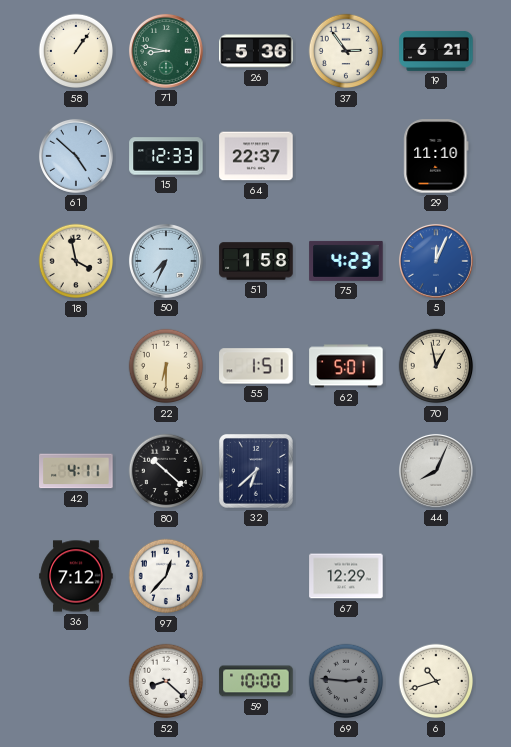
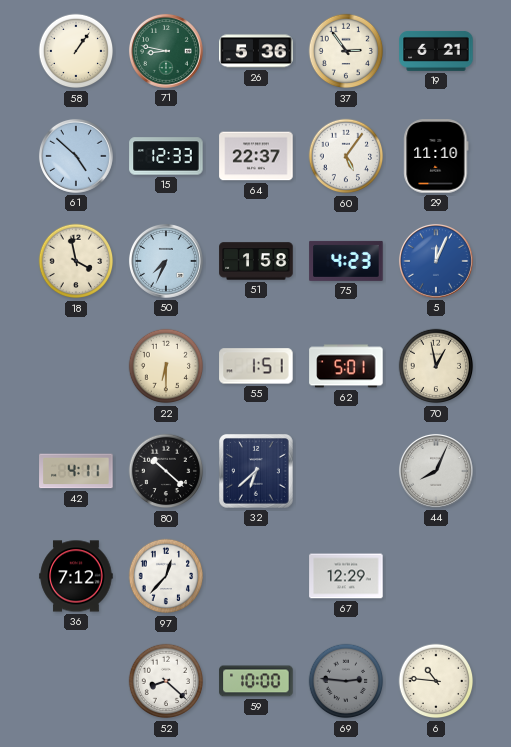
60: none -> 5:06 (346, 156)
6: 10:42 -> 10:46 (436, 681)
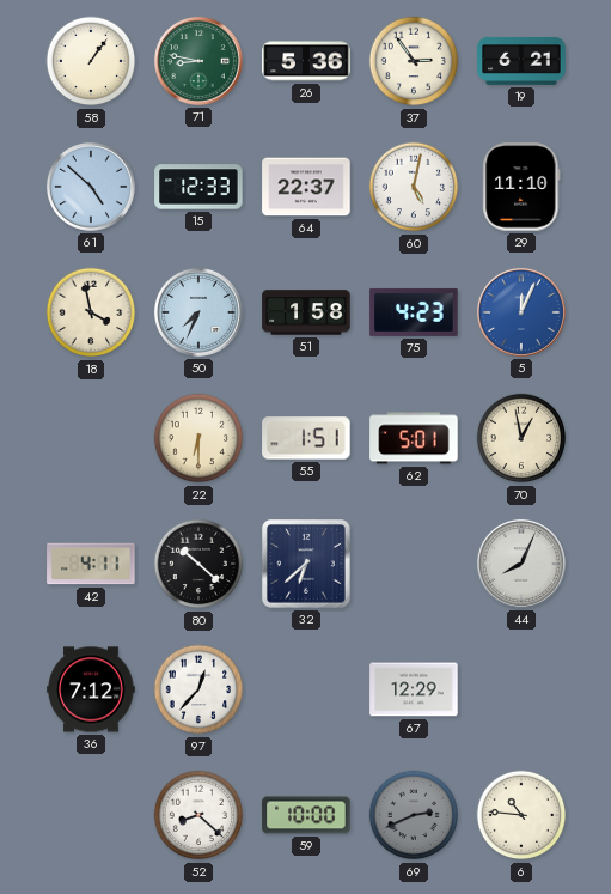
60: 5:06 -> 5:02 (414, 187)
69: 2:46 -> 2:41 (414, 815)
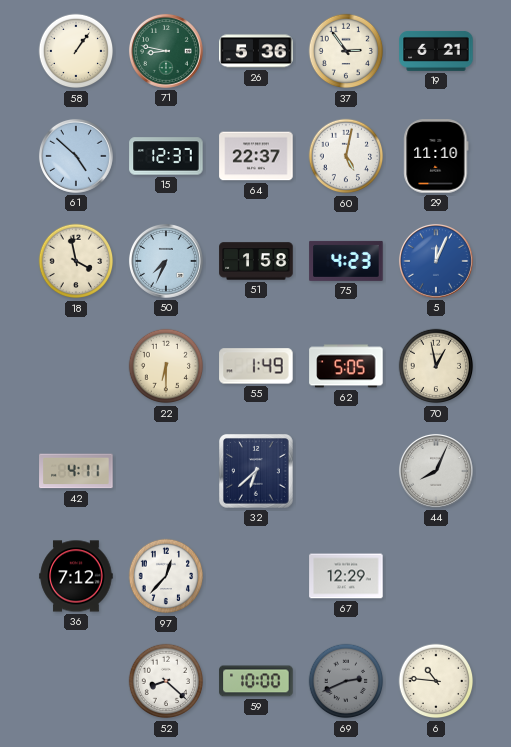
15: 12:33 -> 12:37 (166, 156)
55: 1:51 -> 1:49 (256, 366)
62: 5:01 -> 5:05 (346, 366)
80: 10:22 -> none (198, 564)
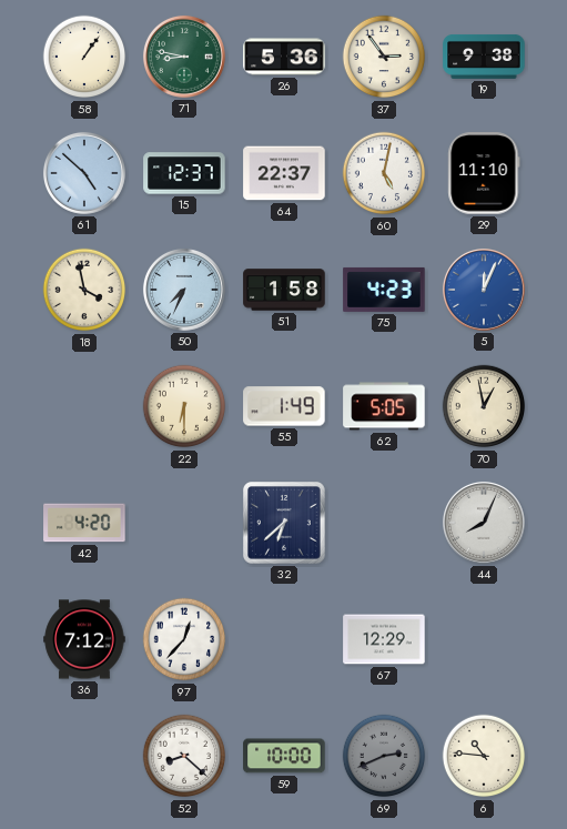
19: 6:21 -> 9:38 (484, 57)
42: 4:11 -> 4:20 (84, 523)
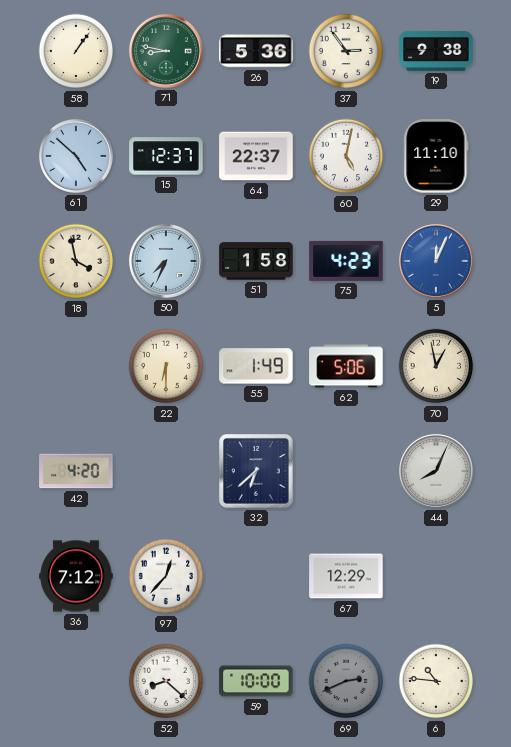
62: 5:05 -> 5:06 (346, 366)
